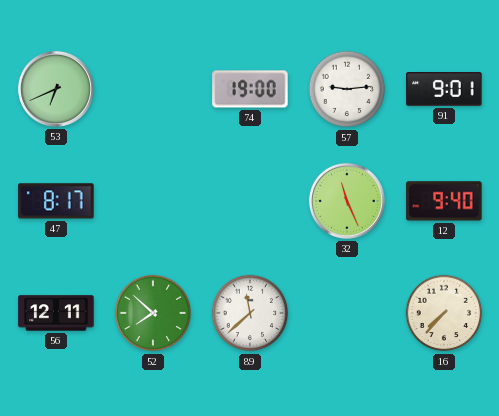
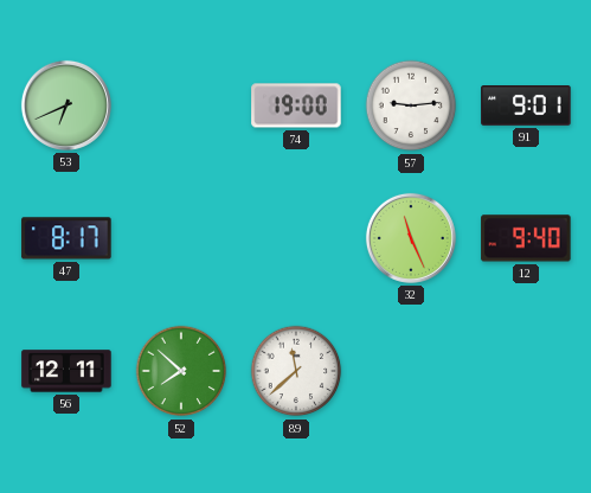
16: 7:37 -> none (444, 313)
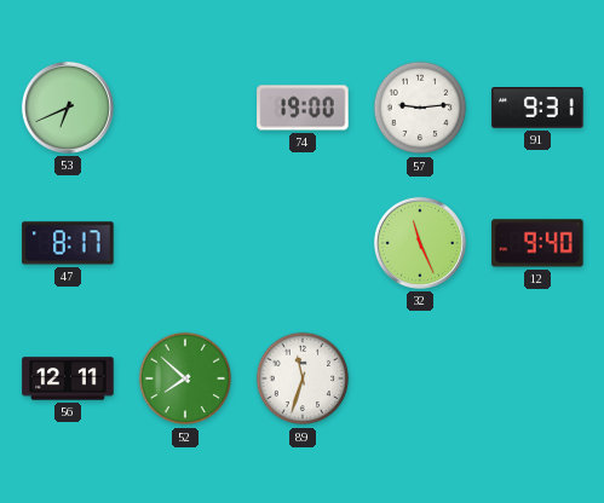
91: 9:01 -> 9:31 (537, 109)
89: 11:38 -> 11:33 (303, 378)
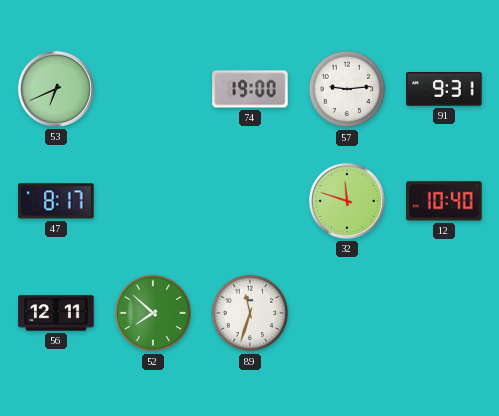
32: 11:26 -> 11:48 (347, 201)
12: 9:40 -> 10:40 (444, 201)
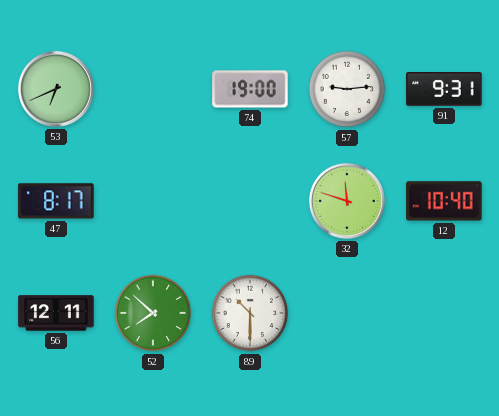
89: 11:33 -> 10:30 (250, 313)
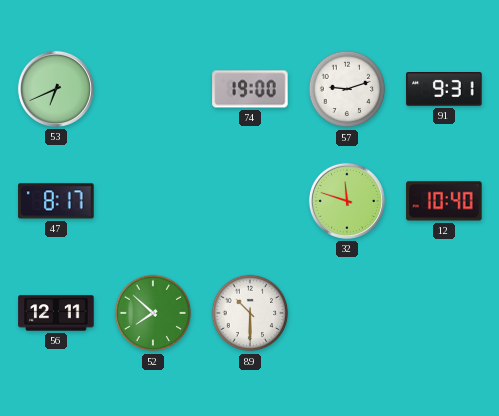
57: 9:14 -> 9:12 (347, 89)
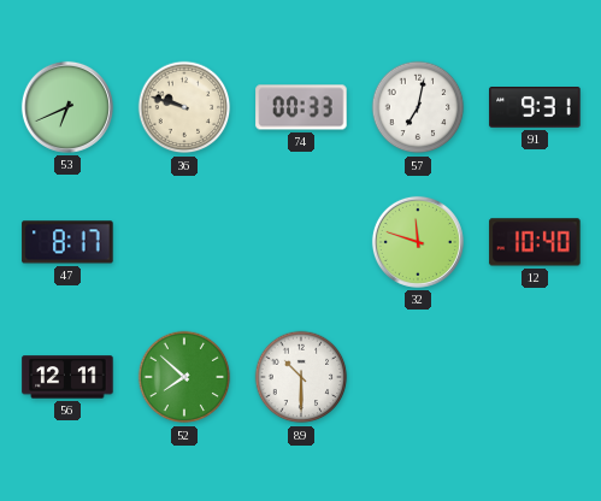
36: none -> 9:48 (184, 107)
74: 19:00 -> 00:33 (301, 107)
57: 9:12 -> 7:02 (418, 107)
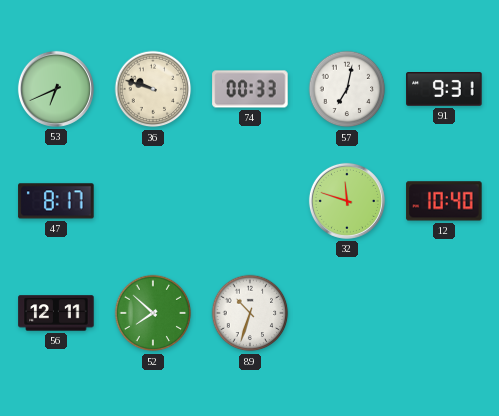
89: 10:30 -> 10:33 (250, 313)
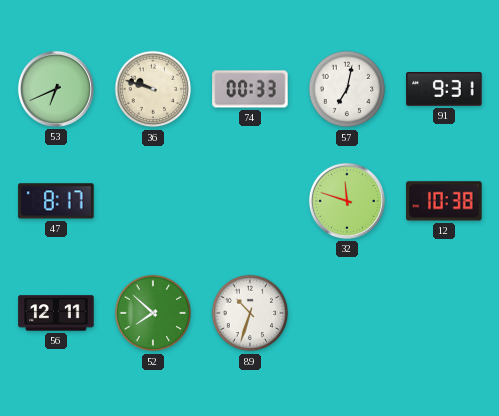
12: 10:40 -> 10:38 (444, 201)
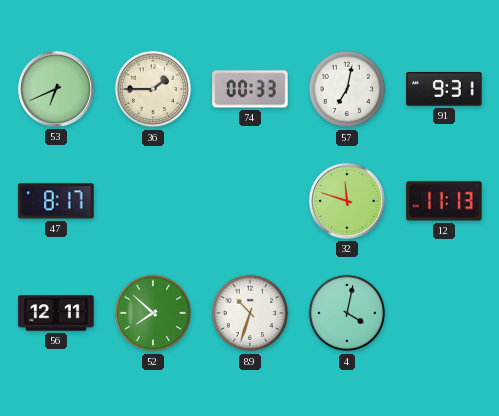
36: 9:48 -> 1:45 (153, 89)
12: 10:38 -> 11:13 (444, 201)
4: none -> 4:02 (347, 313)
